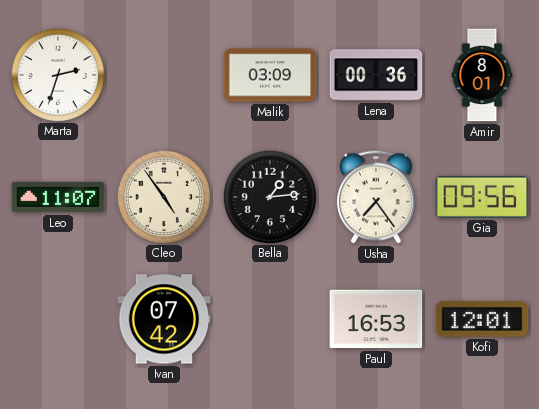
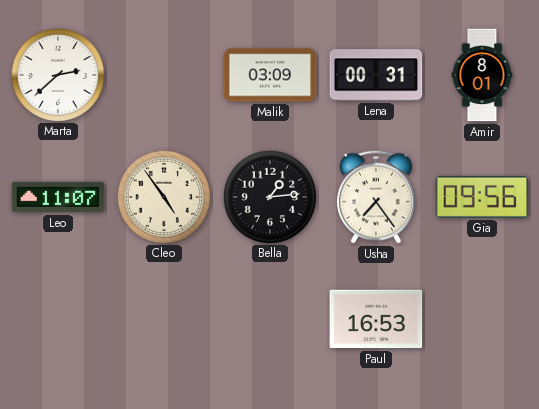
Marta: 2:33 -> 2:38 (57, 74)
Lena: 00:36 -> 00:31 (376, 75)
Ivan: 07:42 -> none (164, 319)
Kofi: 12:01 -> none (482, 319)
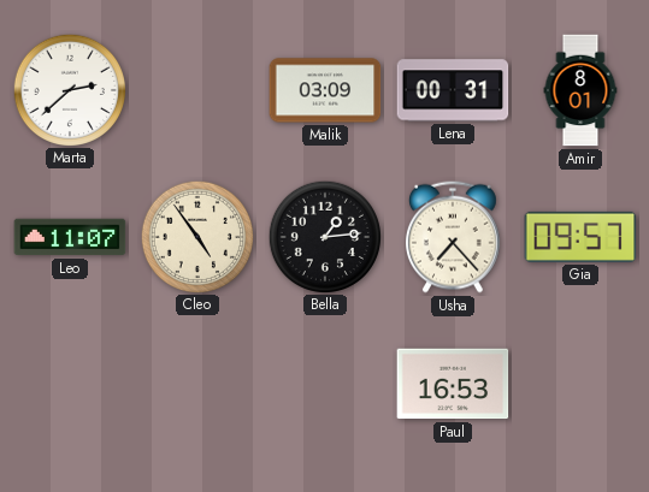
Usha: 7:24 -> 7:23 (453, 237)
Gia: 09:56 -> 09:57 (580, 237)
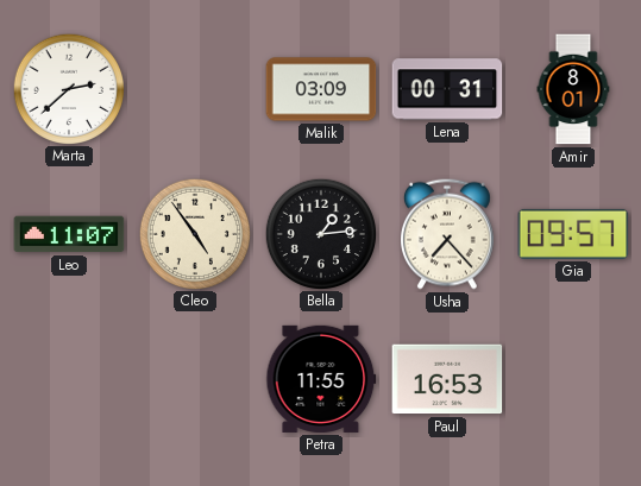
Petra: none -> 11:55 (321, 379)
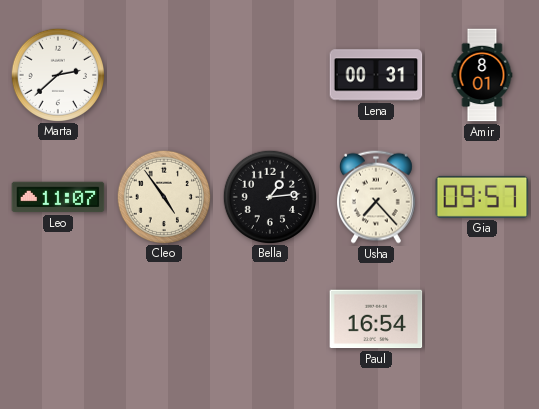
Malik: 03:09 -> none (321, 89)
Petra: 11:55 -> none (321, 379)
Paul: 16:53 -> 16:54 (376, 319)
